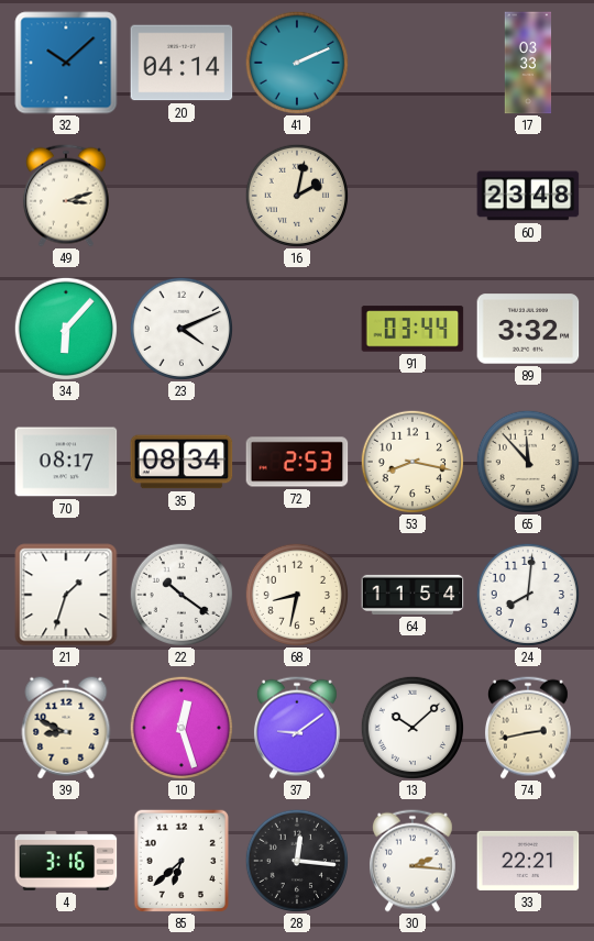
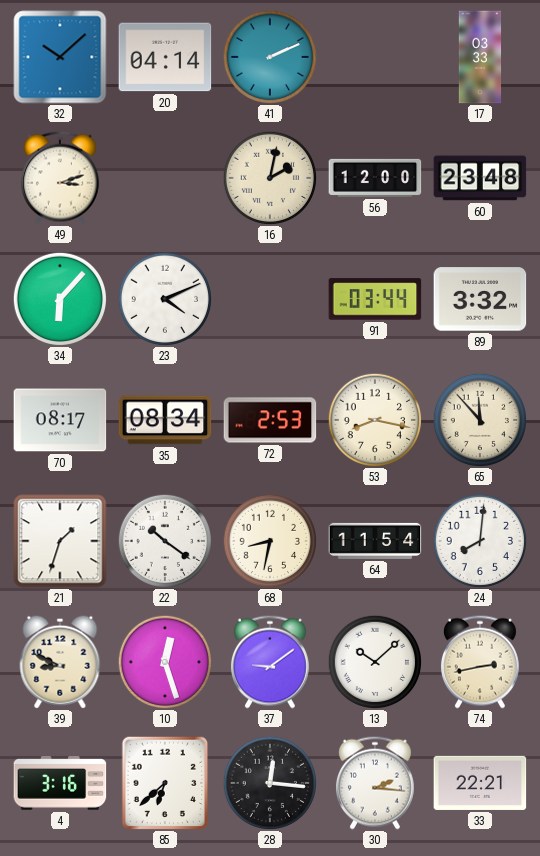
56: none -> 12:00 (375, 178)
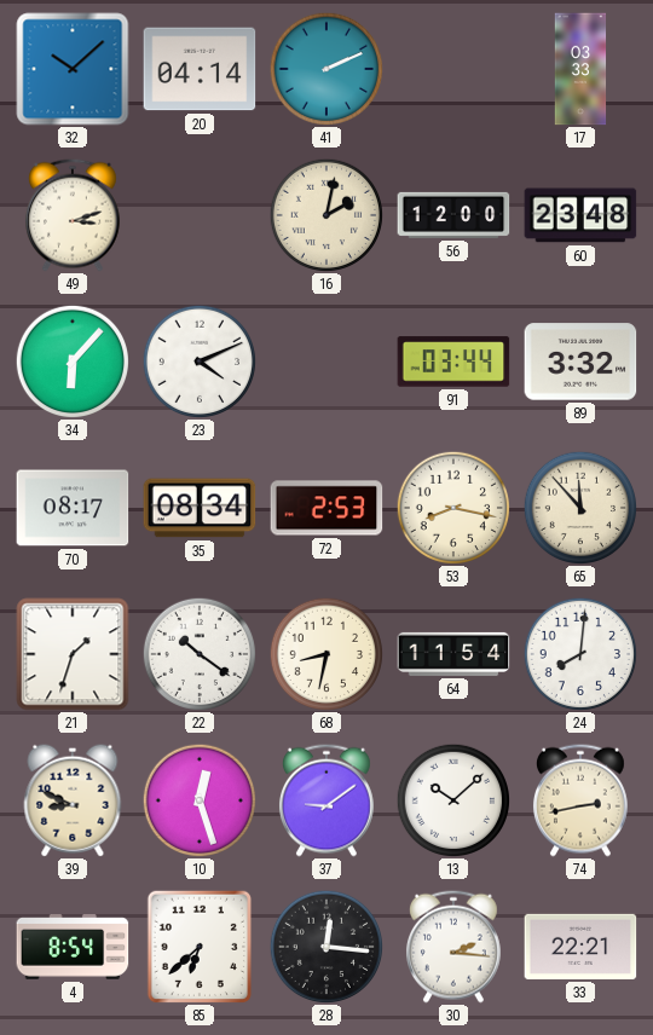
4: 3:16 -> 8:54 (73, 948)
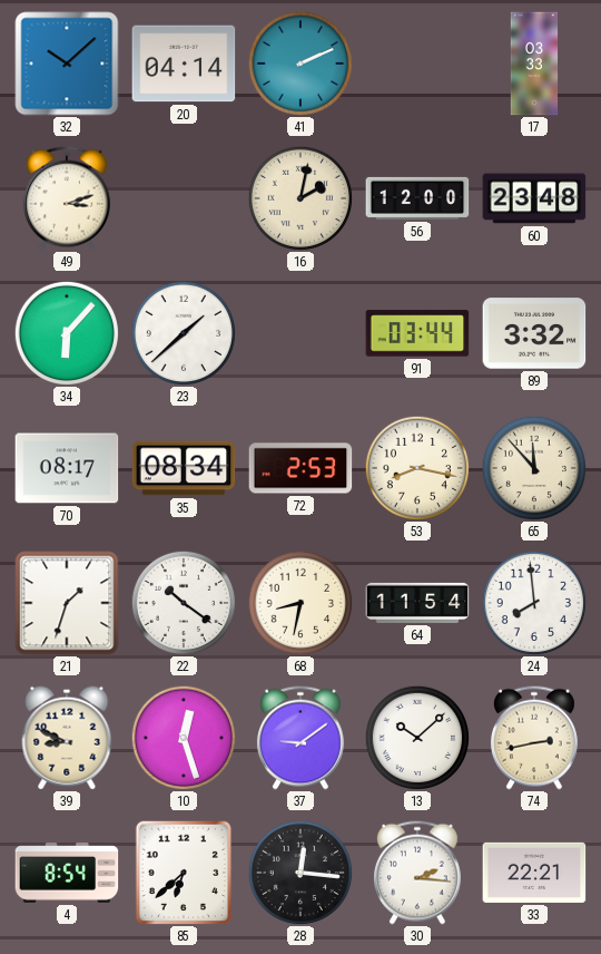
23: 4:11 -> 1:38 (183, 332)
24: 8:01 -> 7:59 (533, 602)
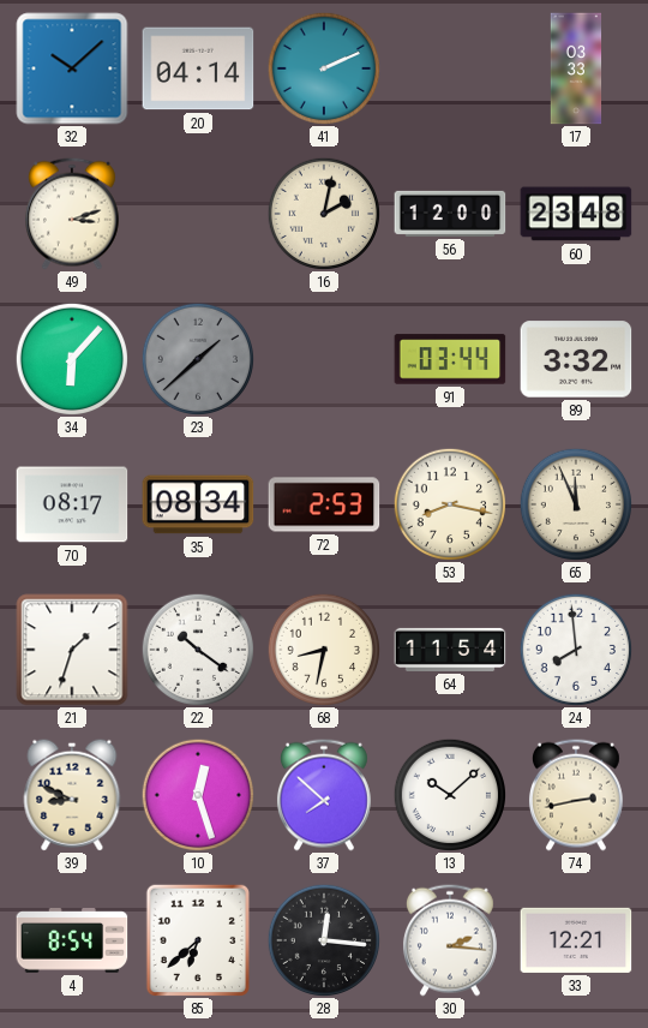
23 dial: white -> grey (197, 358)
65: 11:53 -> 11:56 (575, 503)
37: 9:09 -> 7:52 (324, 795)
33: 22:21 -> 12:21 (576, 940)
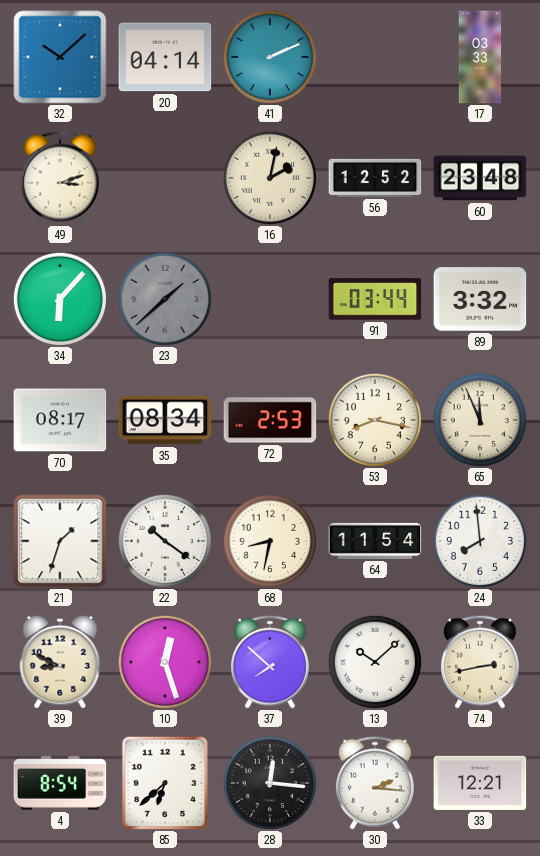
56: 12:00 -> 12:52 (375, 178)
